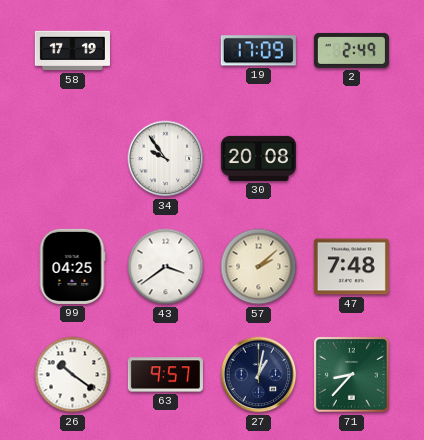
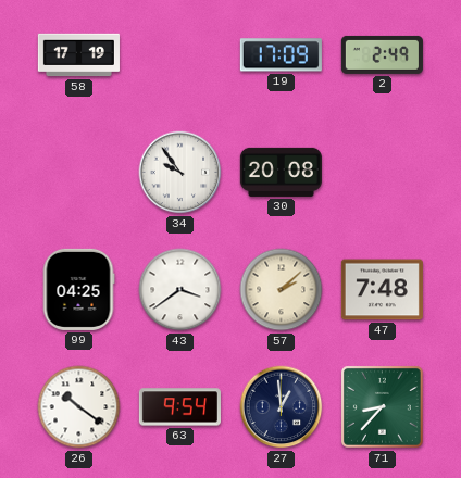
63: 9:57 -> 9:54 (179, 407)
27: 1:02 -> 12:59 (282, 407)
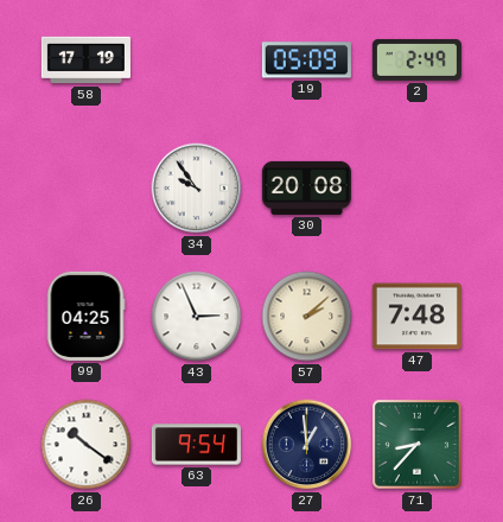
19: 17:09 -> 05:09 (306, 61)
43: 3:39 -> 2:56 (197, 317)
